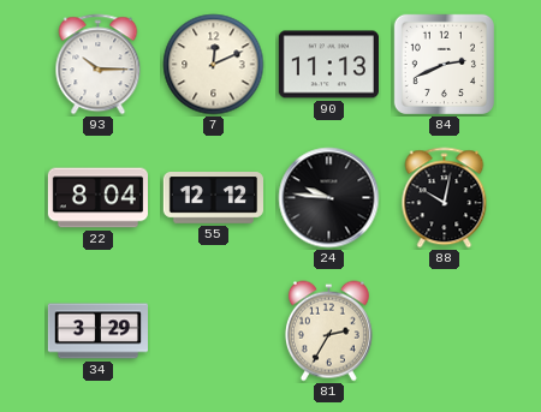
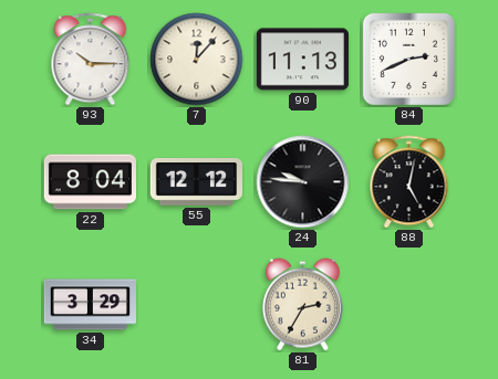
7: 12:11 -> 12:07 (197, 60)
88: 10:02 -> 5:02 (409, 182)
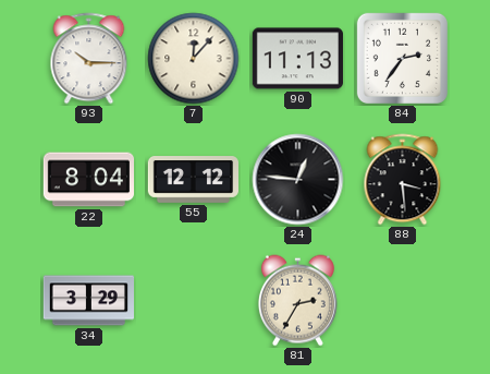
84: 2:41 -> 2:36 (402, 58)
24: 9:46 -> 12:46 (298, 180)
88: 5:02 -> 3:29 (403, 180)
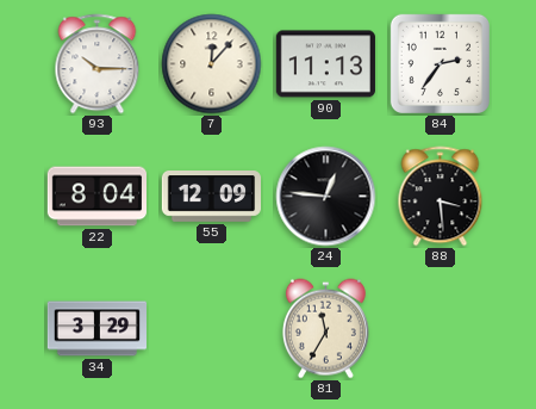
55: 12:12 -> 12:09 (211, 197)
81: 2:35 -> 11:35 (325, 329)
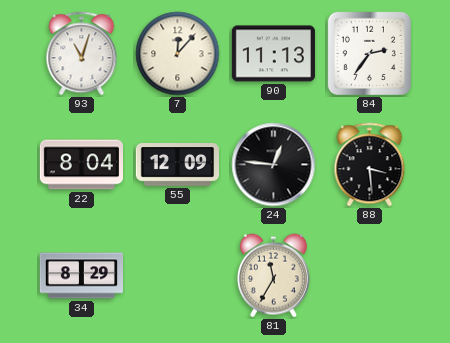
93: 10:15 -> 11:03 (82, 54)
34: 3:29 -> 8:29 (81, 276)
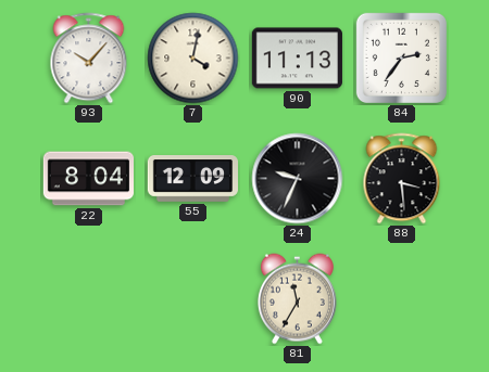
93: 11:03 -> 10:07 (89, 59)
7: 12:07 -> 4:02 (193, 59)
24: 12:46 -> 9:34 (298, 179)
34: 8:29 -> none (81, 276)
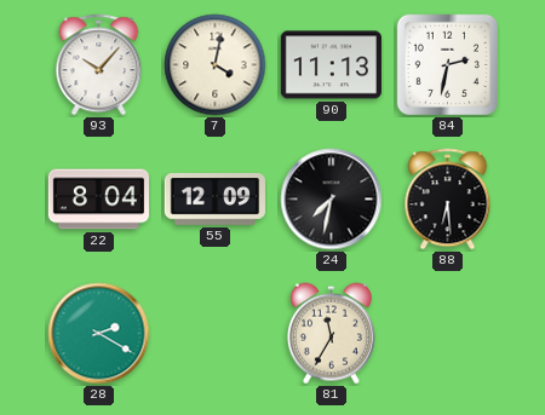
84: 2:36 -> 2:32 (447, 64)
24: 9:34 -> 7:32 (332, 200)
88: 3:29 -> 6:29 (448, 200)
28: none -> 2:20 (99, 334)
